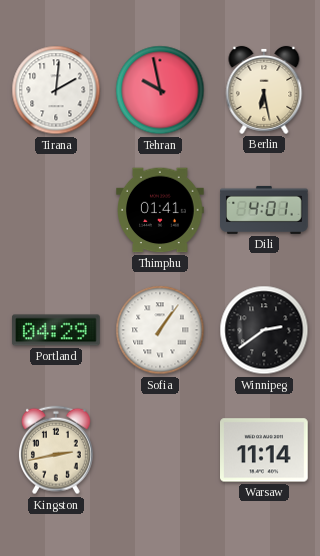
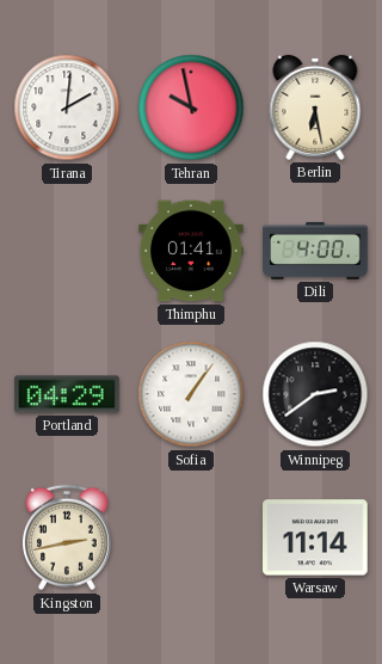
Dili: 4:01 -> 4:00 (315, 251)
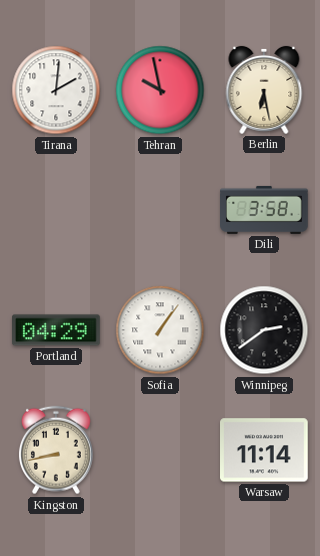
Thimphu: 01:41 -> none (191, 251)
Dili: 4:00 -> 3:58 (264, 210)
Kingston: 2:43 -> 8:43 (56, 450)
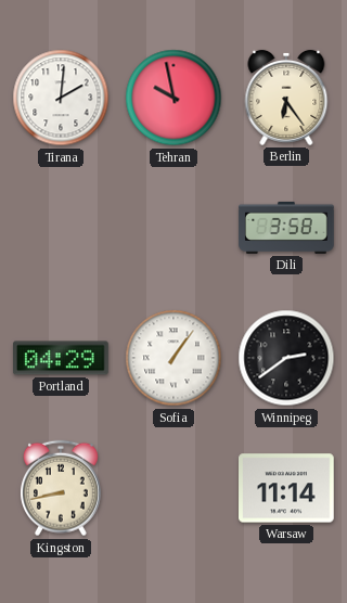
Berlin: 6:28 -> 6:24 (286, 98)
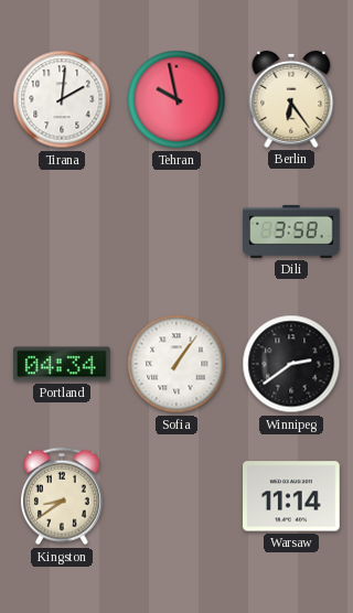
Portland: 04:29 -> 04:34 (63, 364)
Kingston: 8:43 -> 8:39 (62, 496)
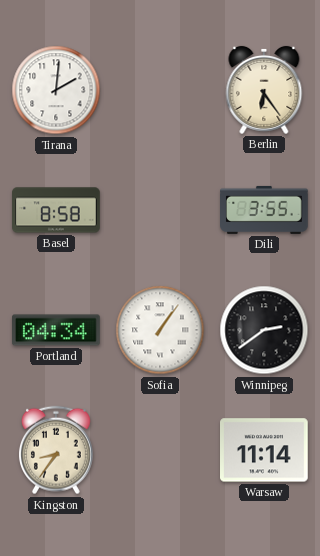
Tehran: 9:58 -> none (176, 99)
Basel: none -> 8:58 (56, 210)
Dili: 3:58 -> 3:55 (264, 210)
Kingston: 8:39 -> 8:36 (56, 450)
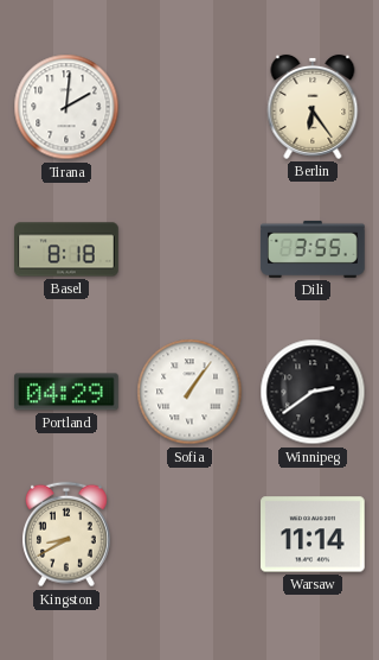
Basel: 8:58 -> 8:18 (66, 249)
Portland: 04:34 -> 04:29 (68, 392)
Kingston: 8:36 -> 8:40 (66, 534)
